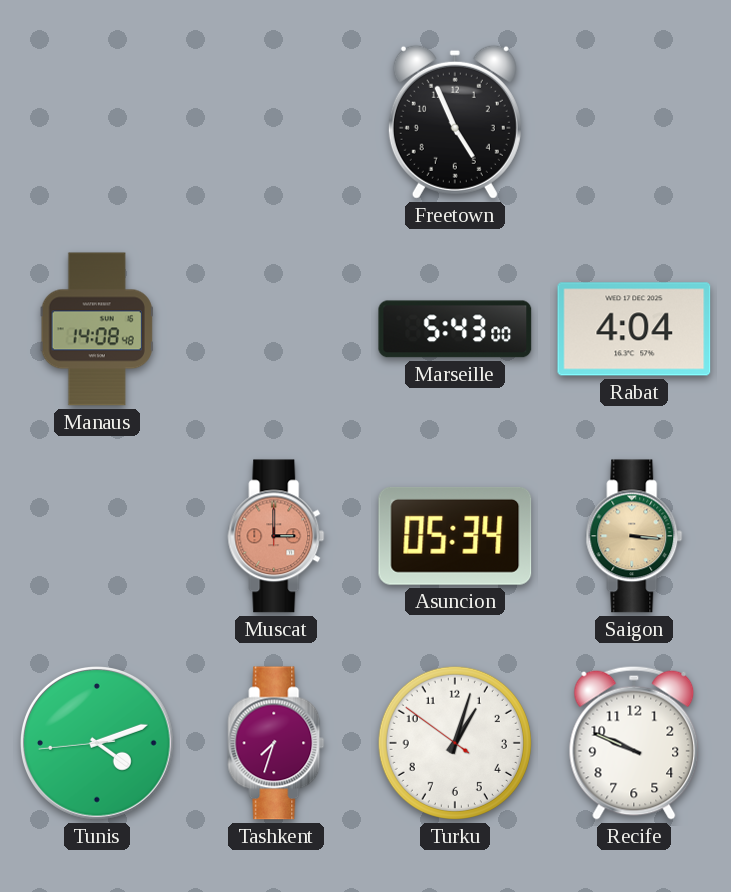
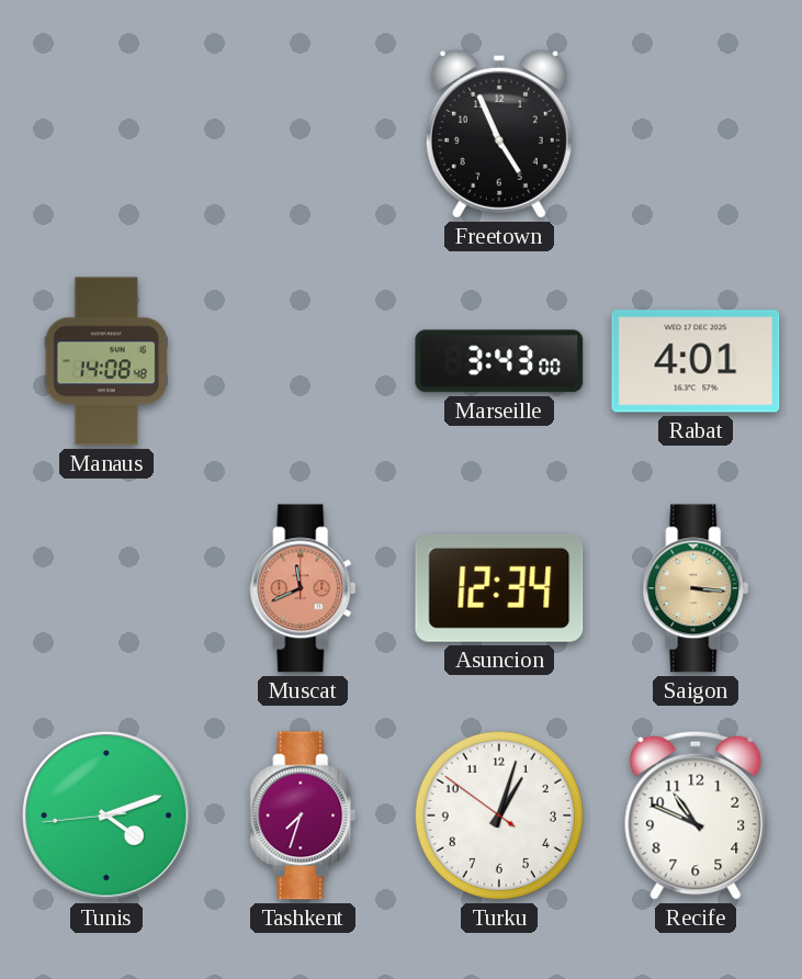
Marseille: 5:43 -> 3:43 (499, 361)
Rabat: 4:04 -> 4:01 (696, 361)
Muscat: 3:00 -> 11:41 (303, 588)
Asuncion: 05:34 -> 12:34 (499, 588)
Recife: 9:49 -> 10:49 (696, 815)
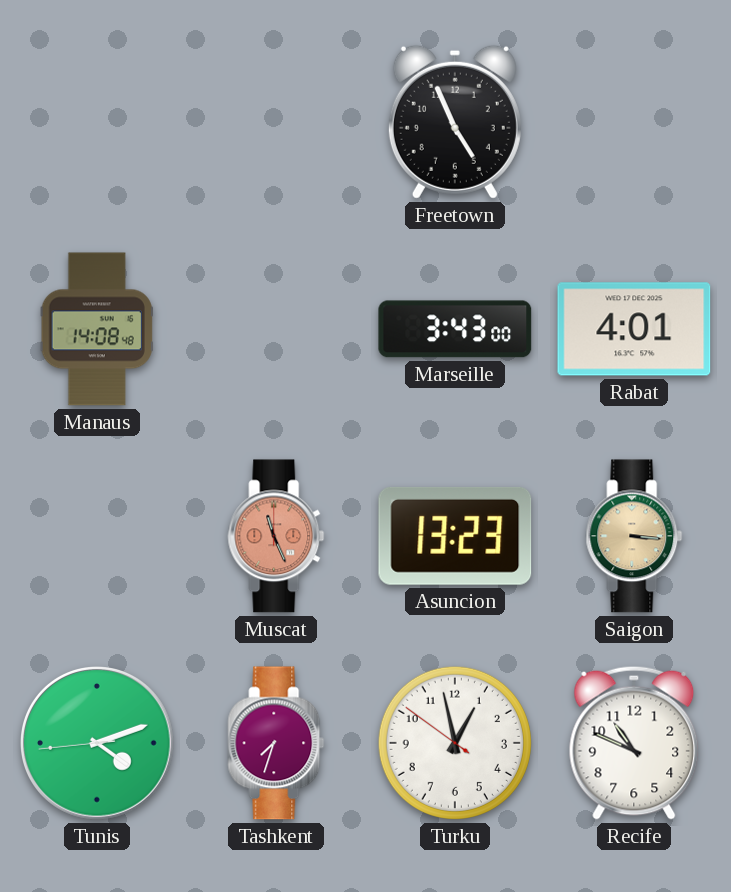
Muscat: 11:41 -> 11:26 (276, 536)
Asuncion: 12:34 -> 13:23 (455, 536)
Turku: 1:02 -> 12:57 (455, 743)
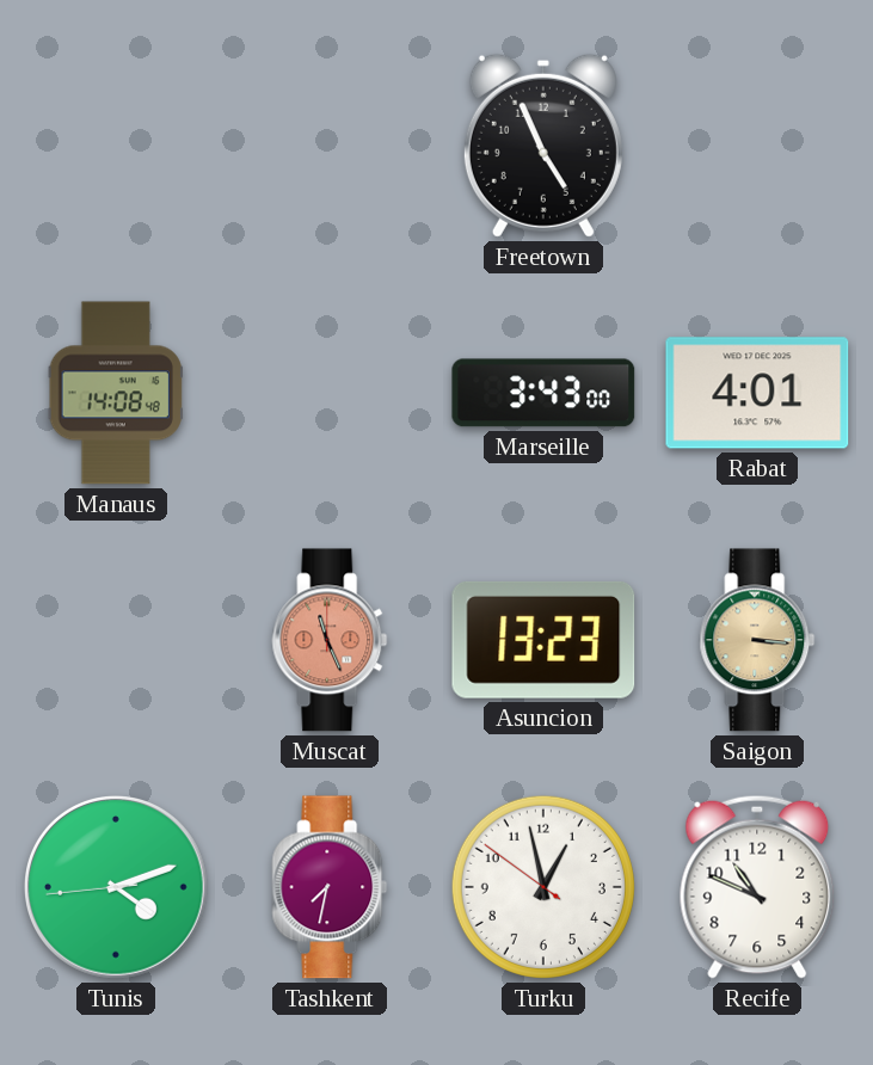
Tashkent: 7:33 -> 7:32 (330, 887)
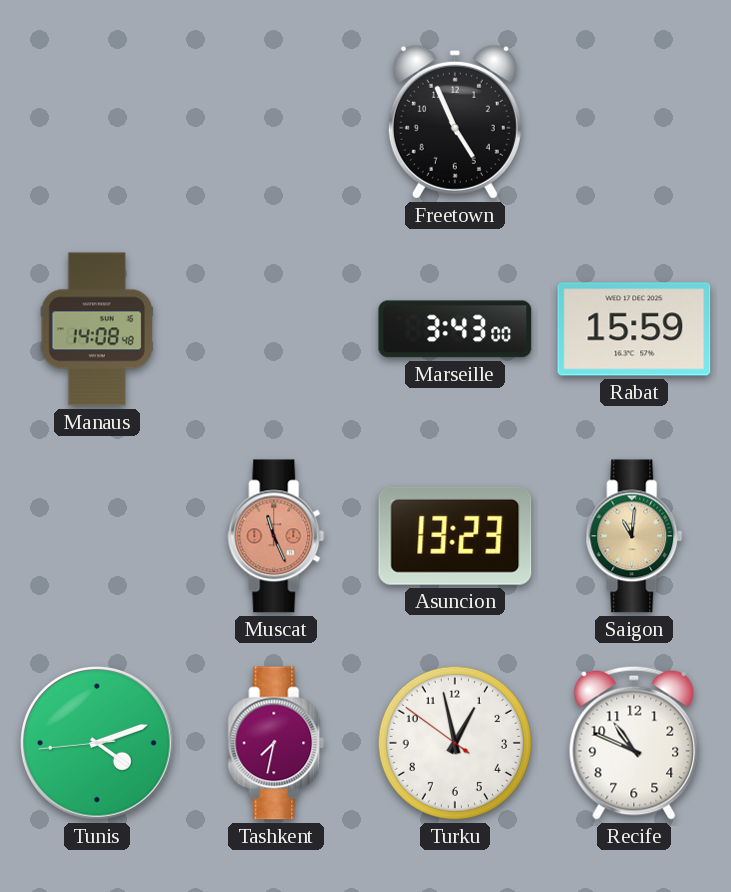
Rabat: 4:01 -> 15:59 (634, 329)
Saigon: 3:16 -> 11:01 (634, 536)
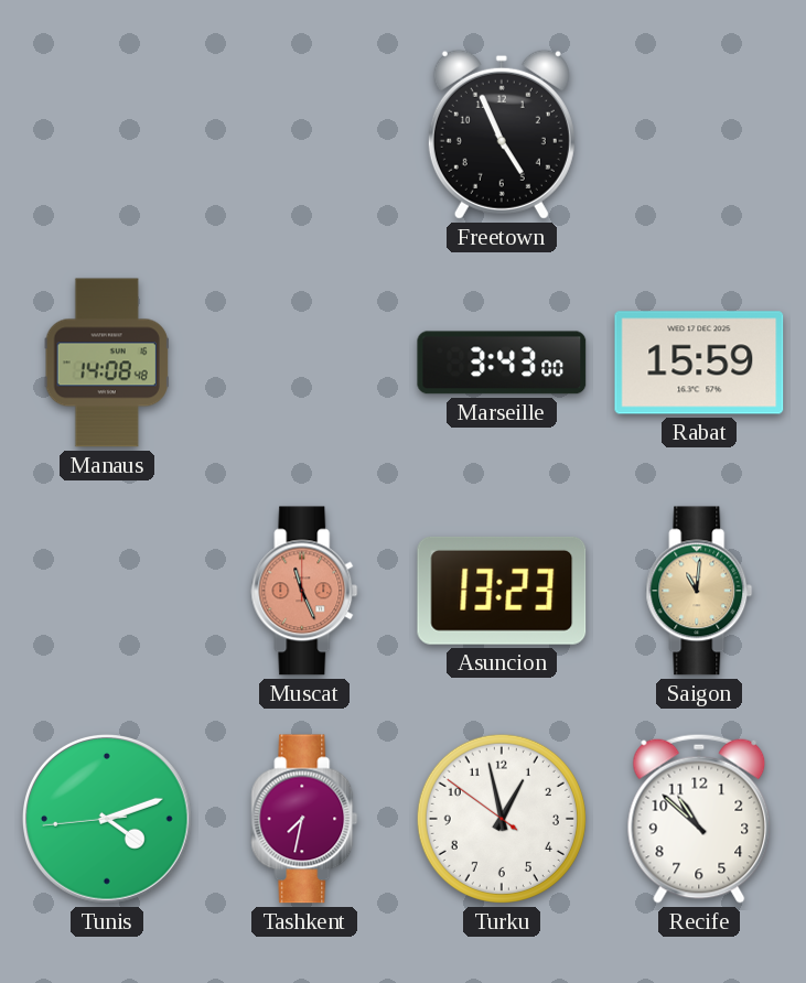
Recife: 10:49 -> 10:52 (699, 819)
